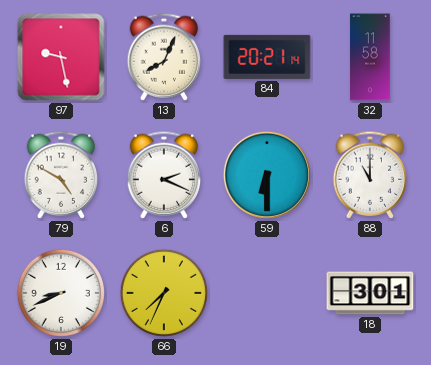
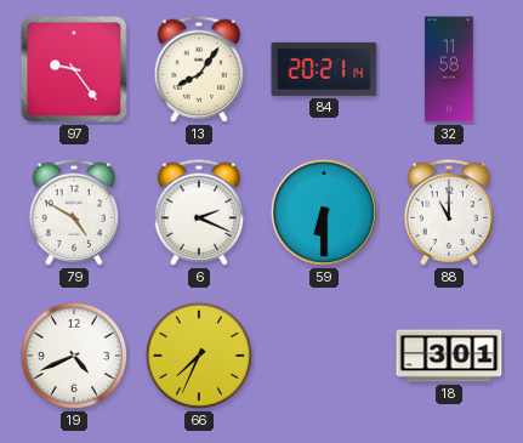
97: 9:28 -> 9:24 (74, 69)
13: 8:04 -> 8:06 (199, 69)
19: 8:41 -> 4:41 (74, 356)
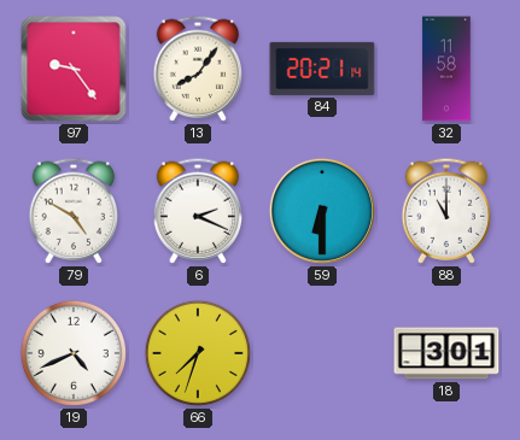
66: 7:34 -> 7:33 (198, 353)
